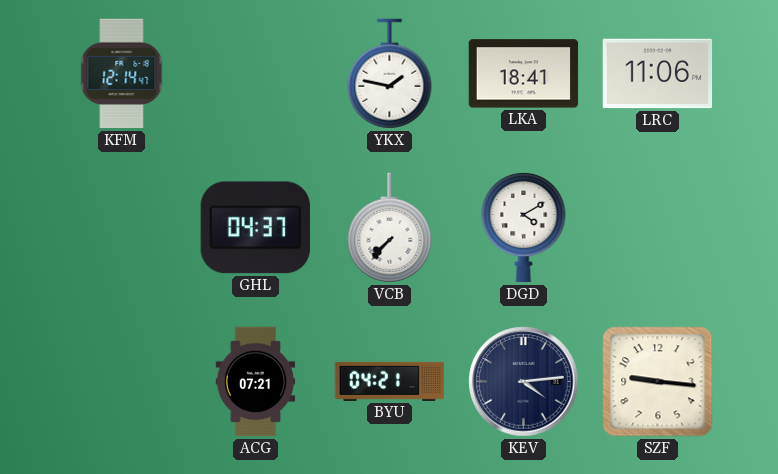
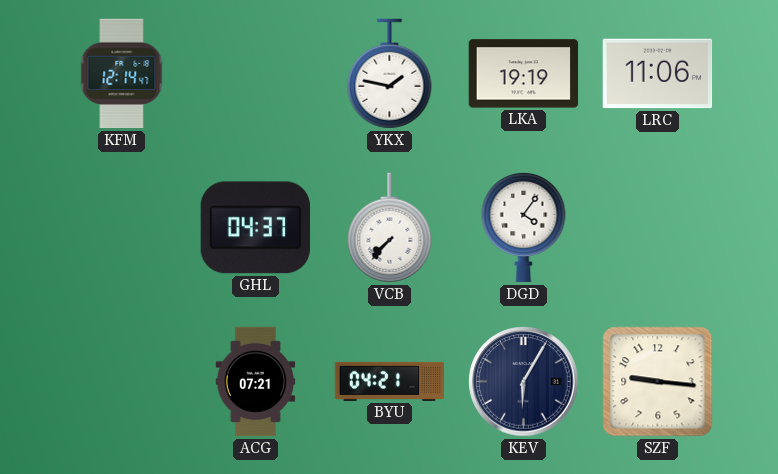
LKA: 18:41 -> 19:19 (524, 74)
DGD: 4:10 -> 4:06 (524, 227)
KEV: 4:14 -> 6:05 (524, 382)
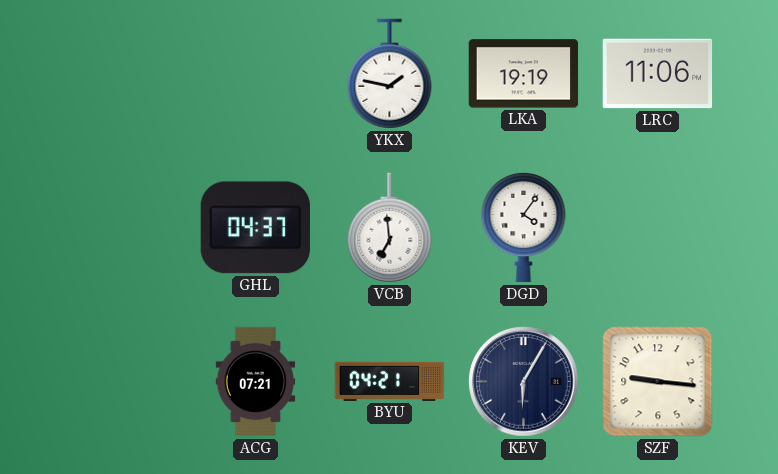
KFM: 12:14 -> none (122, 74)
VCB: 7:37 -> 6:59 (390, 228)
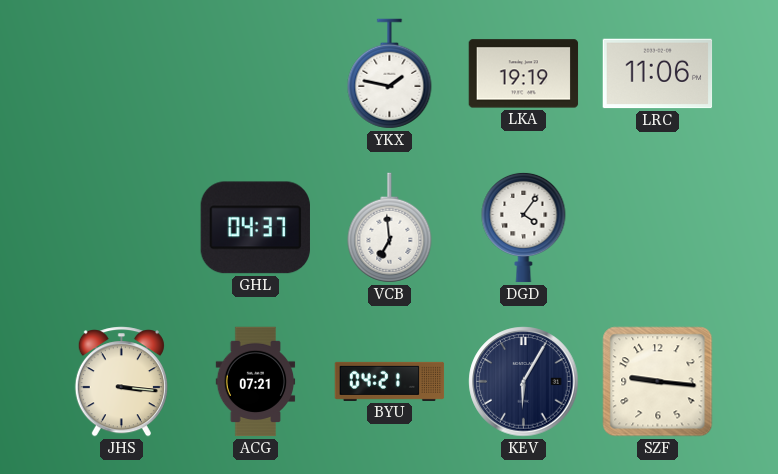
JHS: none -> 3:16 (121, 382)
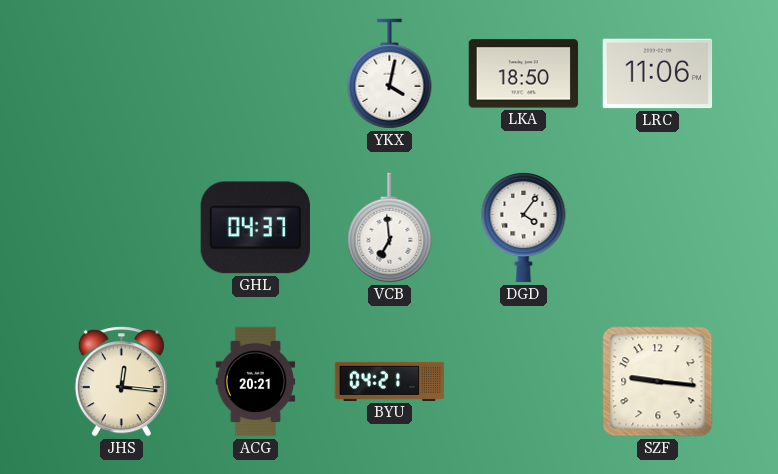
YKX: 1:47 -> 4:02 (390, 74)
LKA: 19:19 -> 18:50 (524, 74)
JHS: 3:16 -> 12:16 (121, 382)
ACG: 07:21 -> 20:21 (256, 382)
KEV: 6:05 -> none (524, 382)
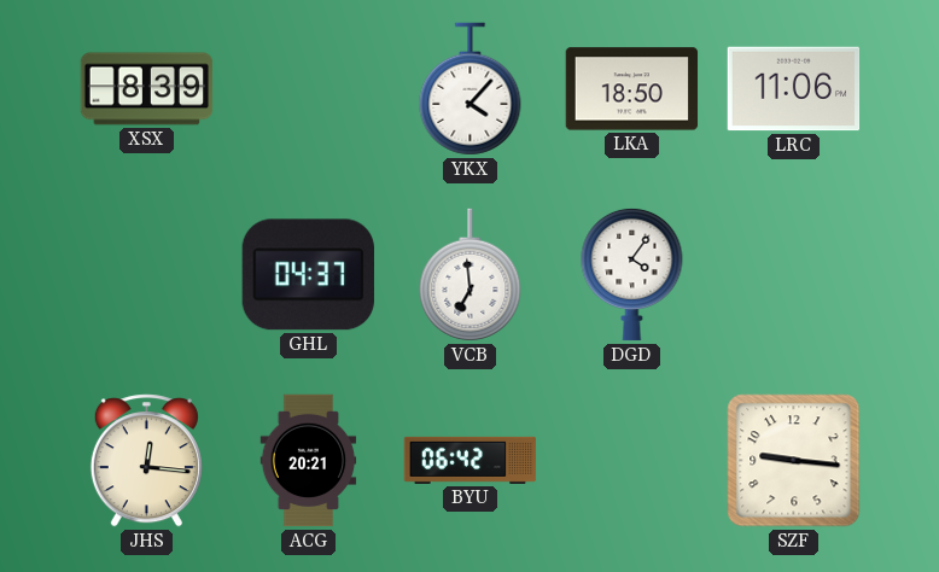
XSX: none -> 8:39 (147, 89)
YKX: 4:02 -> 4:07 (471, 89)
BYU: 04:21 -> 06:42 (471, 460)
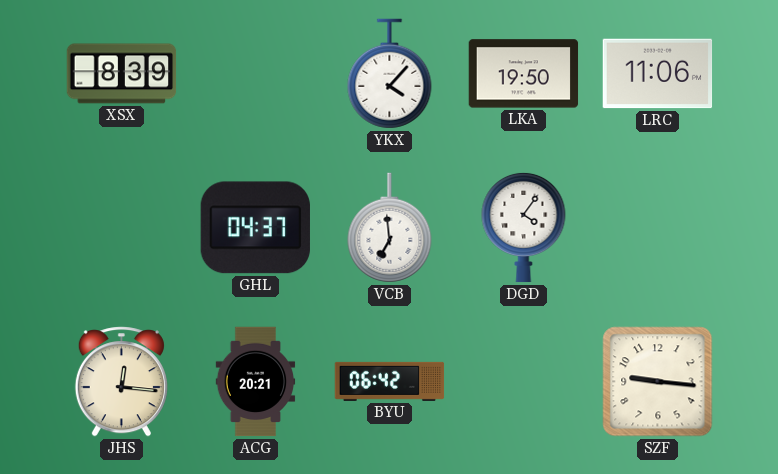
LKA: 18:50 -> 19:50 (524, 74)
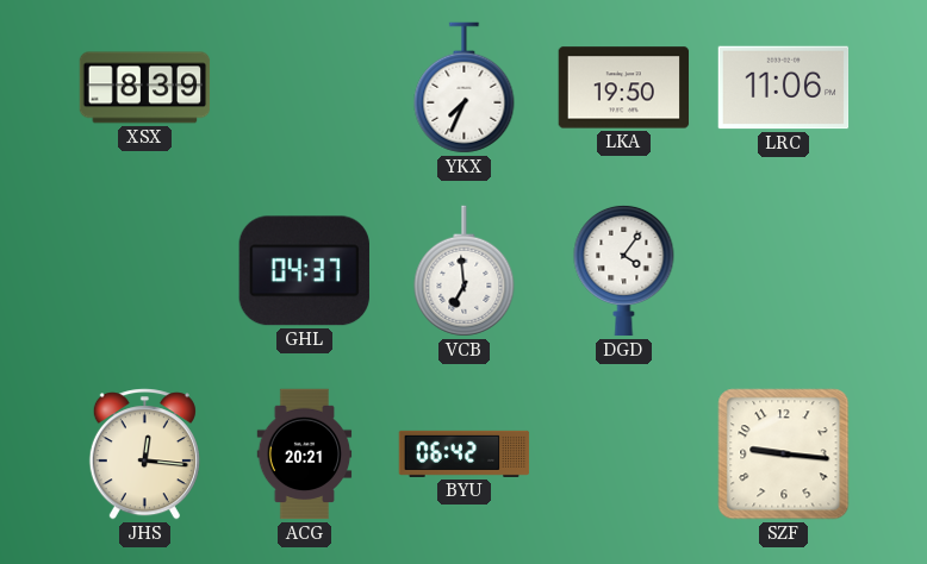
YKX: 4:07 -> 7:34 (465, 88)
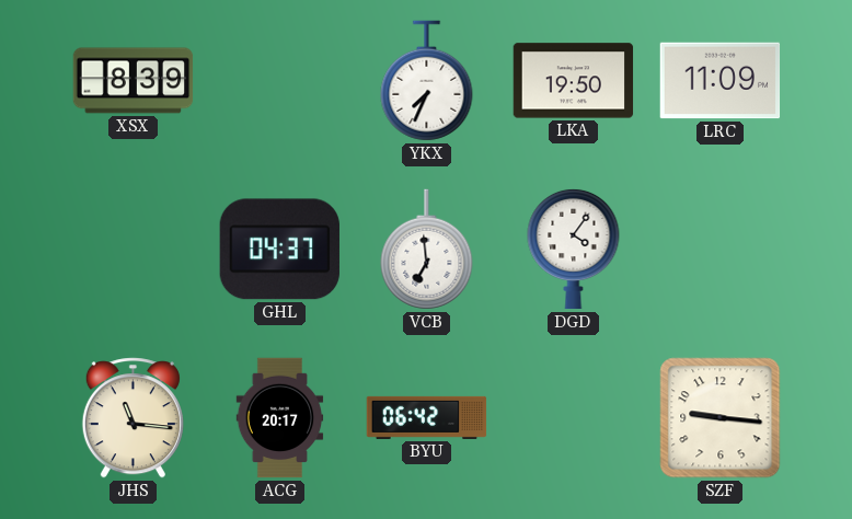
LRC: 11:06 -> 11:09 (721, 81)
JHS: 12:16 -> 11:16 (133, 418)
ACG: 20:21 -> 20:17 (280, 418)
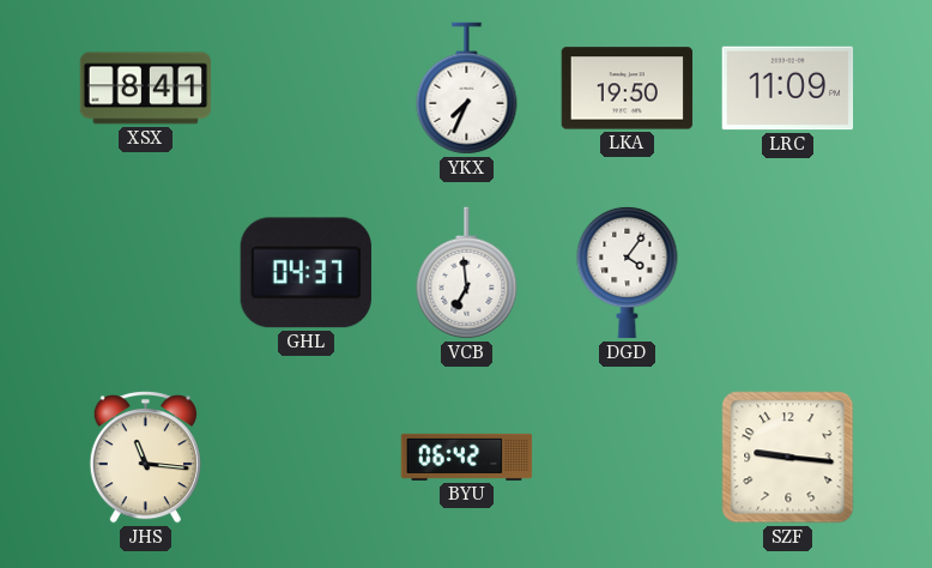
XSX: 8:39 -> 8:41 (146, 89)
ACG: 20:17 -> none (280, 418)
